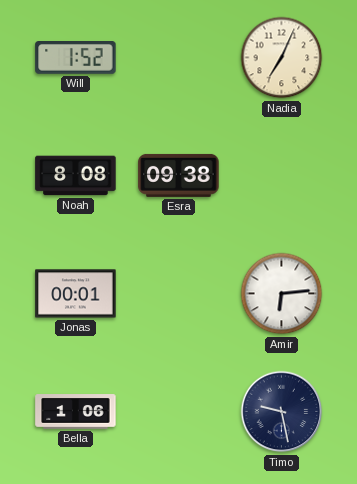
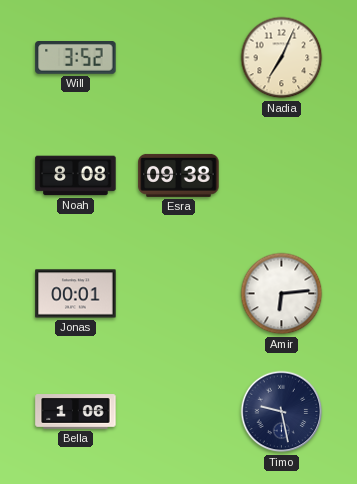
Will: 1:52 -> 3:52 (76, 58)
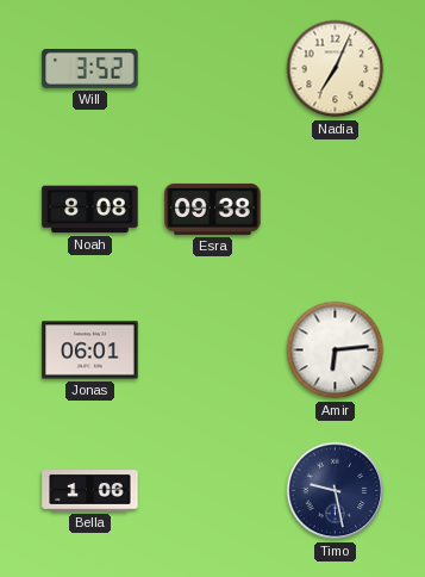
Jonas: 00:01 -> 06:01 (90, 350)
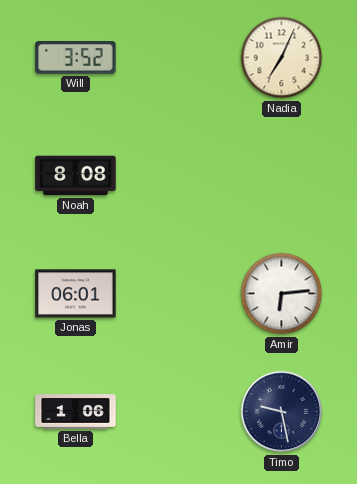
Esra: 09:38 -> none (213, 209)
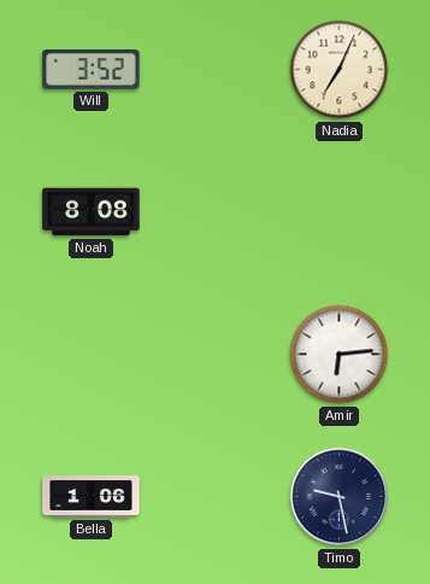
Jonas: 06:01 -> none (76, 294)
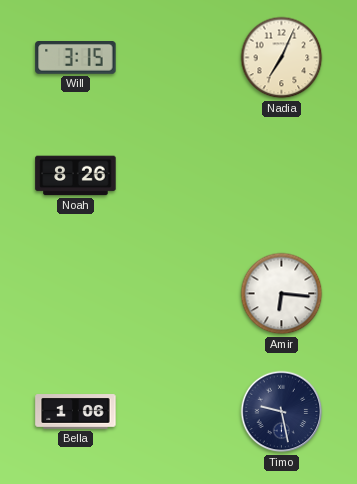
Will: 3:52 -> 3:15 (76, 58)
Noah: 8:08 -> 8:26 (76, 176)
Amir: 6:14 -> 6:16 (282, 294)
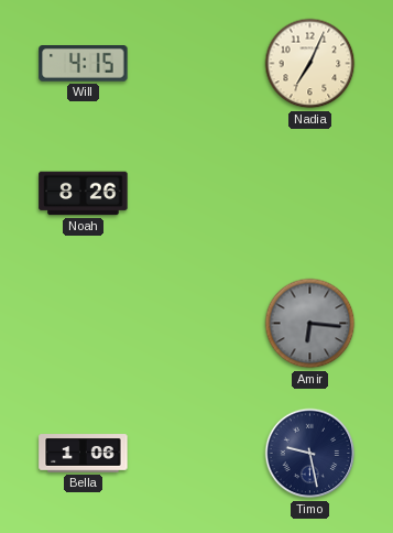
Will: 3:15 -> 4:15 (84, 64)
Amir dial: white -> grey (310, 324)
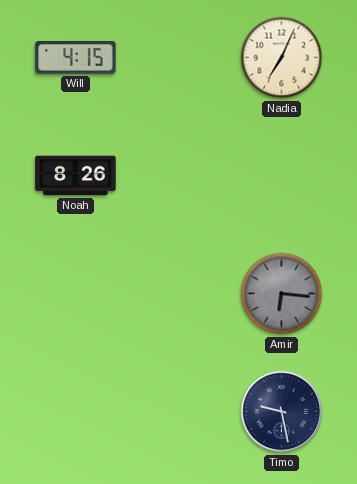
Bella: 1:06 -> none (84, 454)
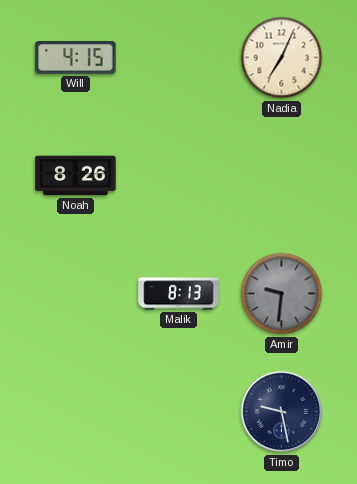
Malik: none -> 8:13 (179, 294)
Amir: 6:16 -> 9:31 (282, 294)
